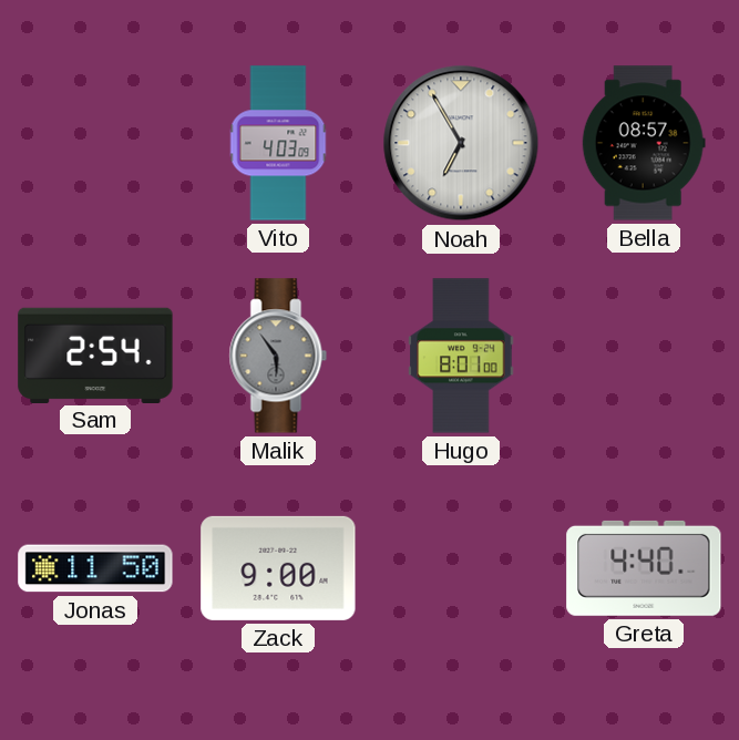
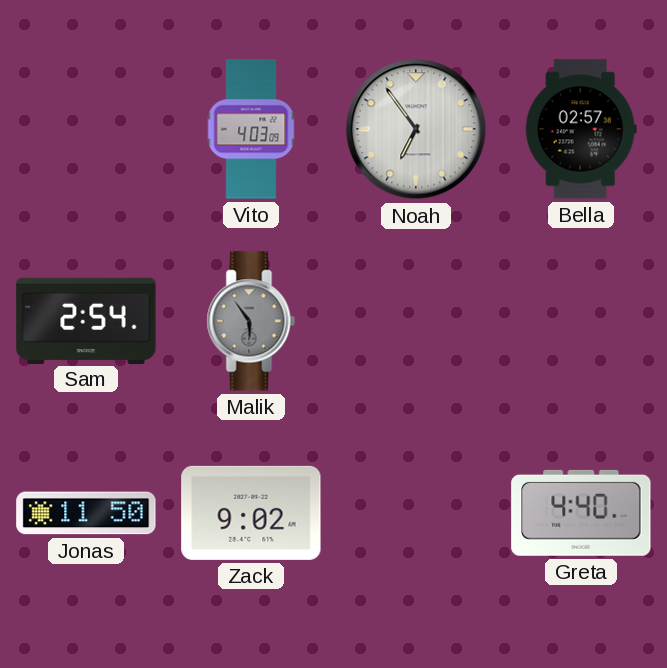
Noah: 6:55 -> 6:54 (416, 129)
Bella: 08:57 -> 02:57 (581, 129)
Hugo: 8:01 -> none (461, 356)
Zack: 9:00 -> 9:02 (251, 513)
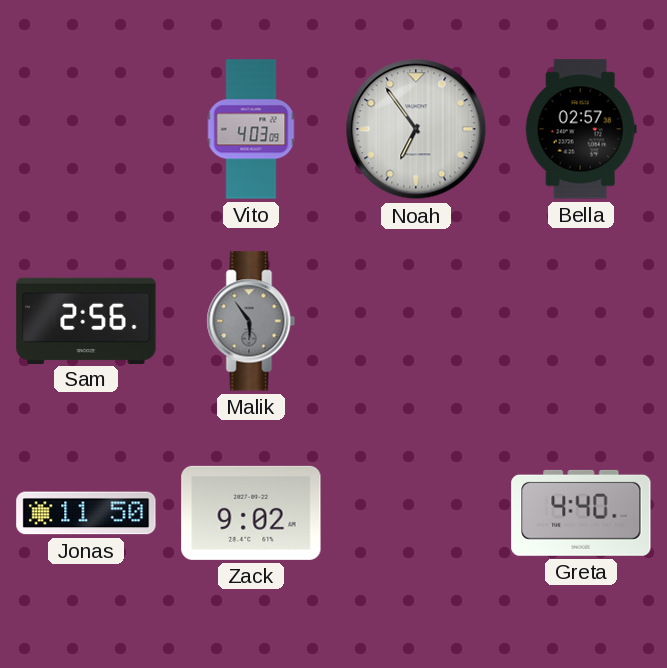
Sam: 2:54 -> 2:56 (86, 320)
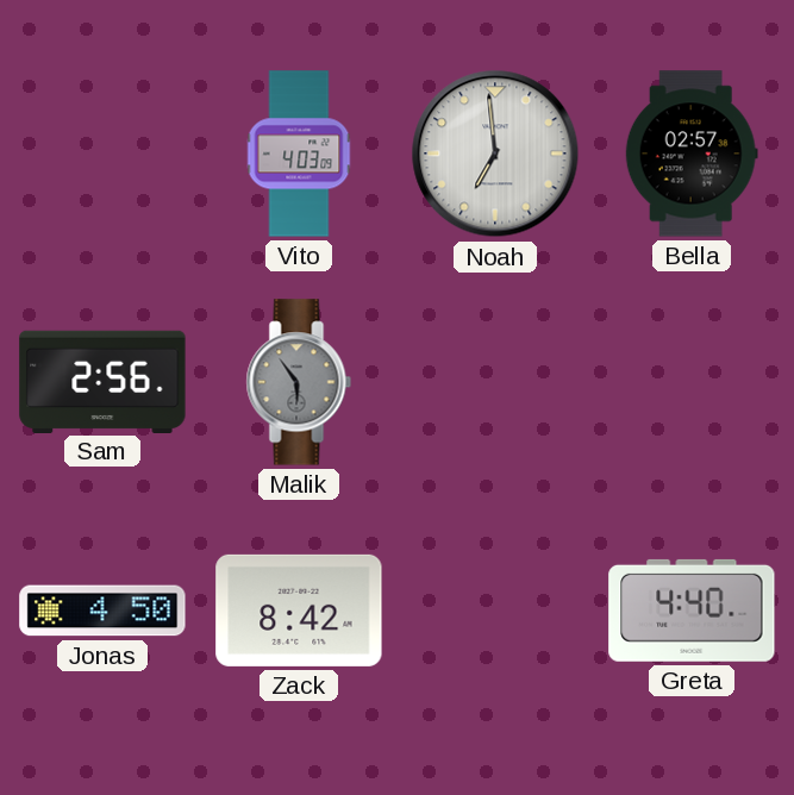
Noah: 6:54 -> 6:59 (495, 154)
Jonas: 11:50 -> 4:50 (102, 611)
Zack: 9:02 -> 8:42 (299, 611)
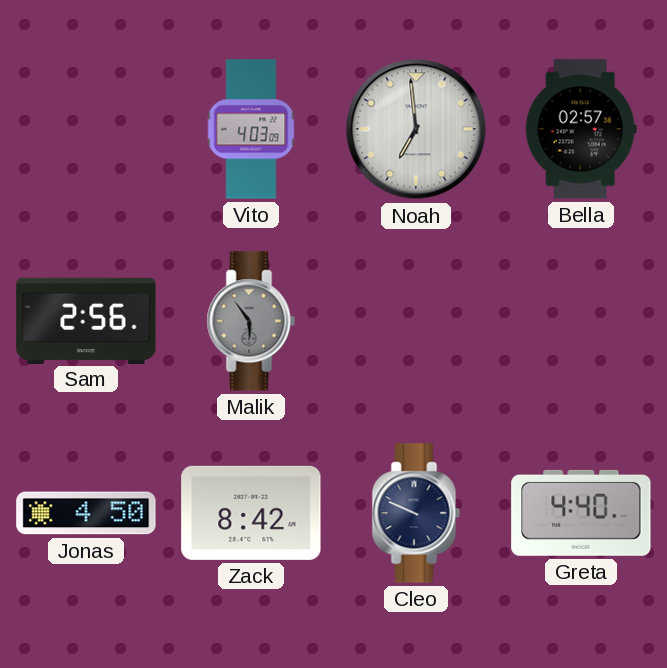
Cleo: none -> 9:49 (416, 513)
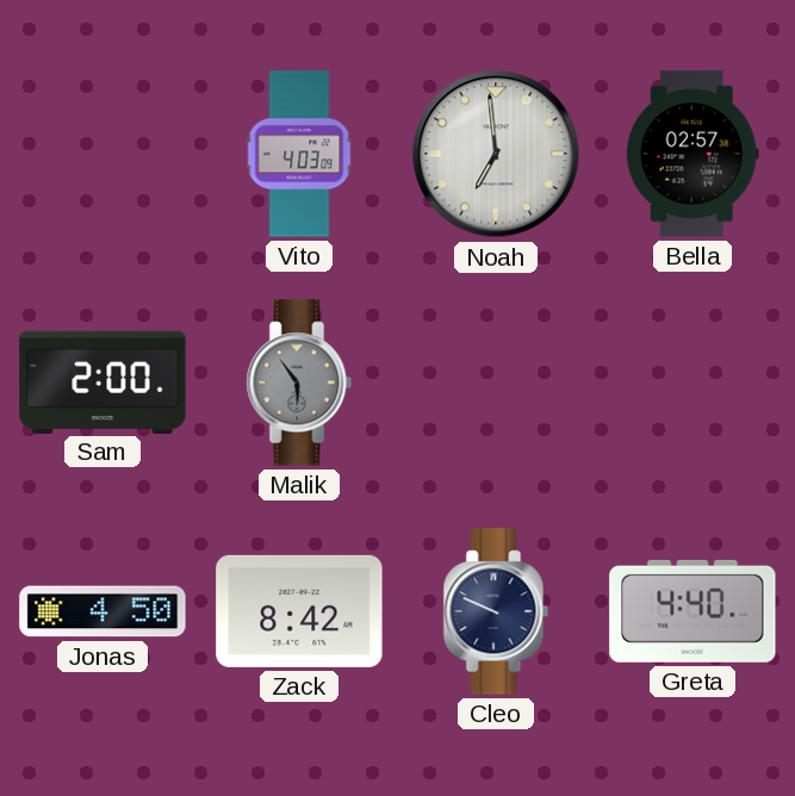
Sam: 2:56 -> 2:00 (103, 381)
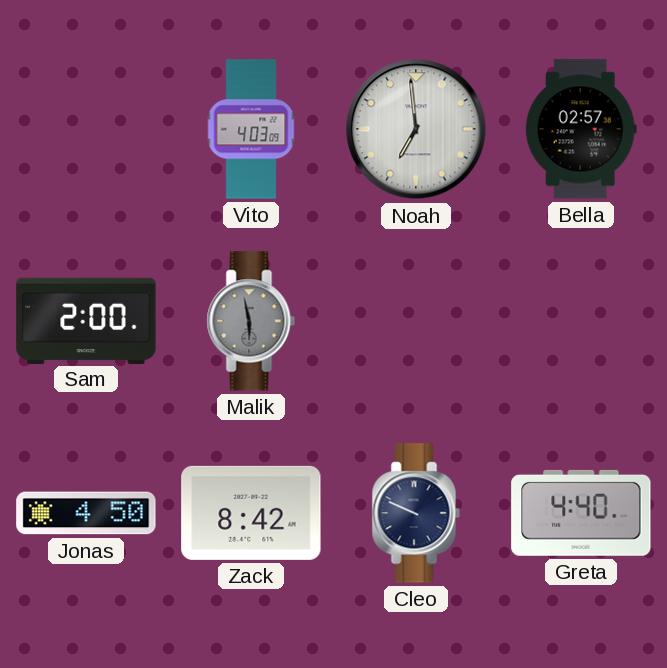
Malik: 5:54 -> 5:58 (251, 321)
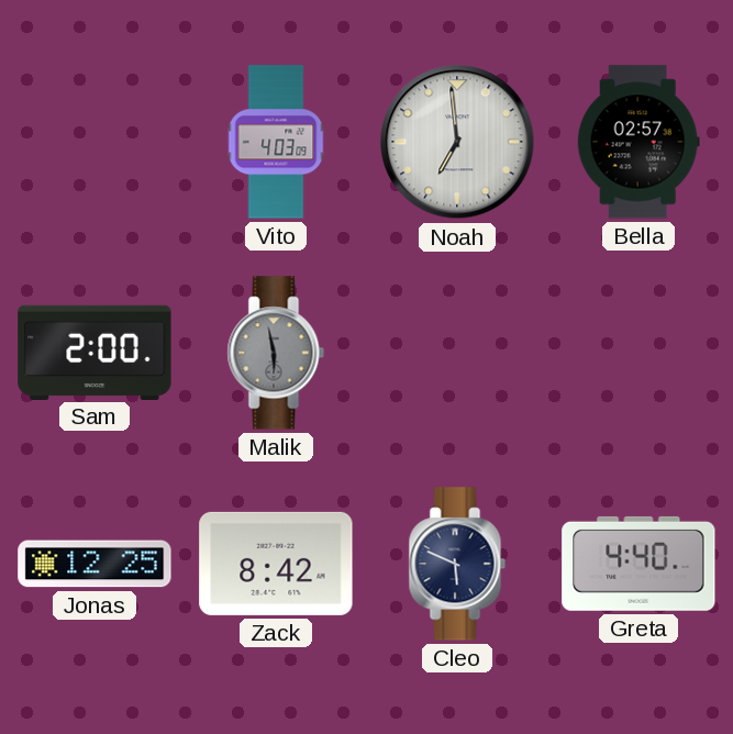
Jonas: 4:50 -> 12:25 (95, 564)
Cleo: 9:49 -> 5:49 (457, 564)
